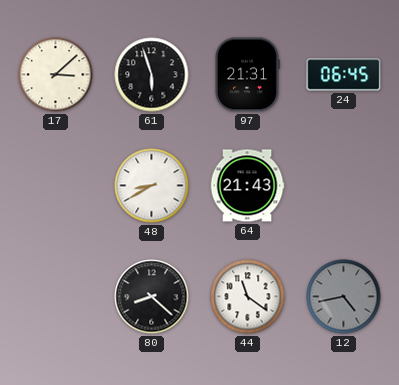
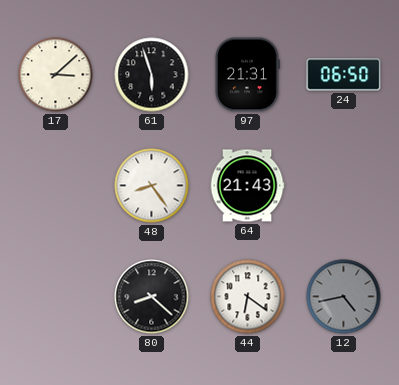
24: 06:45 -> 06:50 (344, 75)
48: 8:40 -> 8:24 (152, 186)
44: 11:21 -> 6:21 (248, 297)
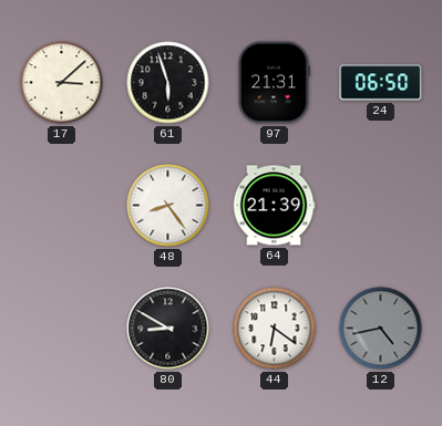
64: 21:43 -> 21:39 (274, 206)
80: 8:22 -> 8:50 (168, 329)
